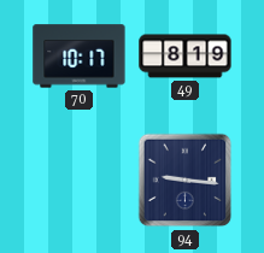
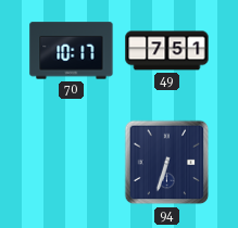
49: 8:19 -> 7:51 (167, 51)
94: 9:16 -> 6:33 (167, 163)
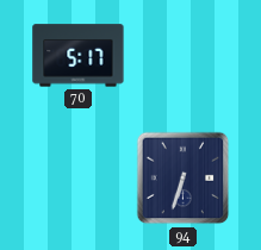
70: 10:17 -> 5:17 (79, 56)
49: 7:51 -> none (167, 51)
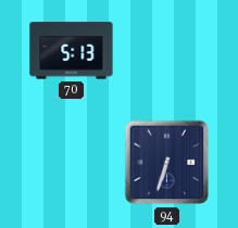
70: 5:17 -> 5:13 (72, 51)
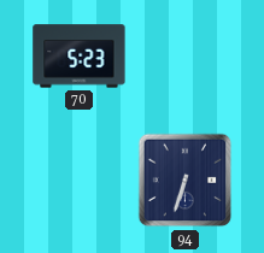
70: 5:13 -> 5:23 (80, 57)
